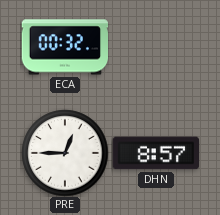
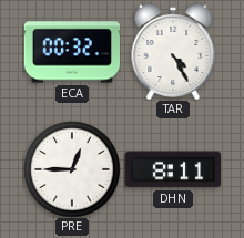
TAR: none -> 4:25 (173, 52)
DHN: 8:57 -> 8:11 (172, 169)
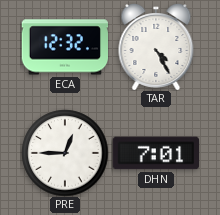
ECA: 00:32 -> 12:32 (64, 47)
DHN: 8:11 -> 7:01 (155, 153)
